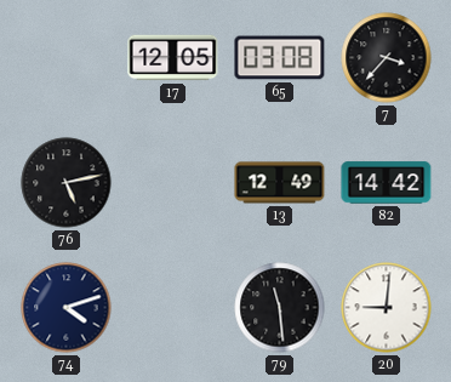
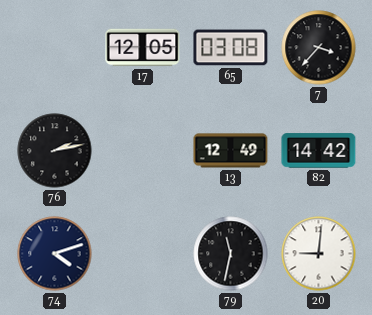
76: 5:13 -> 2:13 (55, 151)
79: 11:29 -> 11:32 (231, 254)
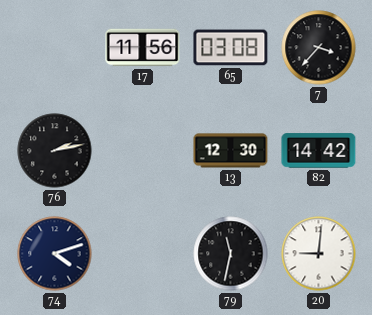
17: 12:05 -> 11:56 (143, 48)
13: 12:49 -> 12:30 (231, 151)
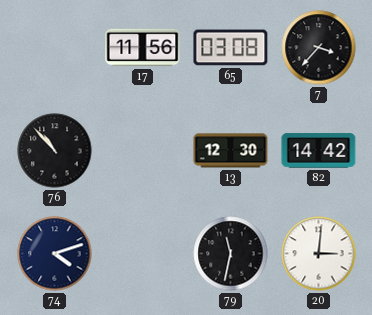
76: 2:13 -> 10:53 (55, 151)
20: 9:01 -> 3:01 (319, 254)
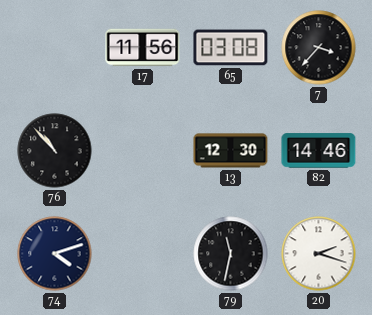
82: 14:42 -> 14:46 (319, 151)
20: 3:01 -> 2:18 (319, 254)
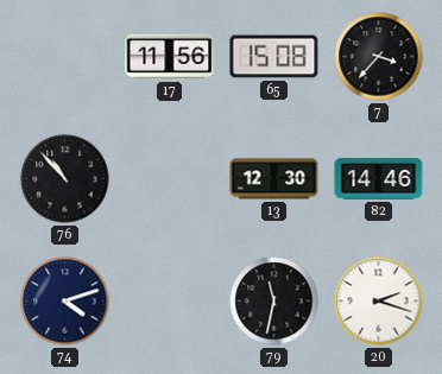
65: 03:08 -> 15:08 (274, 57)
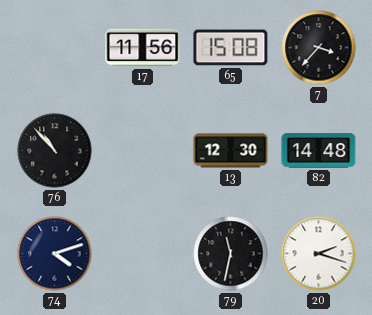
82: 14:46 -> 14:48 (319, 151)
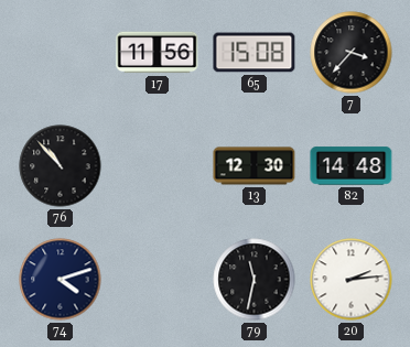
20: 2:18 -> 2:14 (352, 280)
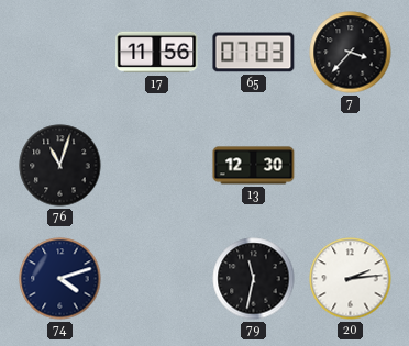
65: 15:08 -> 07:03 (254, 53)
76: 10:53 -> 11:03 (60, 166)
82: 14:48 -> none (352, 166)
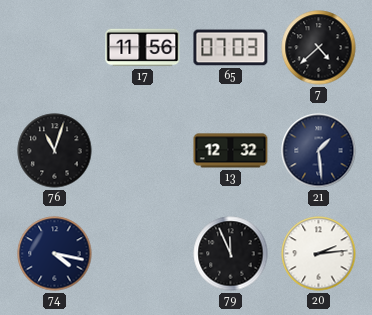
7: 3:37 -> 4:38 (319, 48)
13: 12:30 -> 12:32 (231, 151)
21: none -> 1:29 (319, 151)
74: 4:12 -> 4:17 (55, 254)
79: 11:32 -> 11:56 (231, 254)
